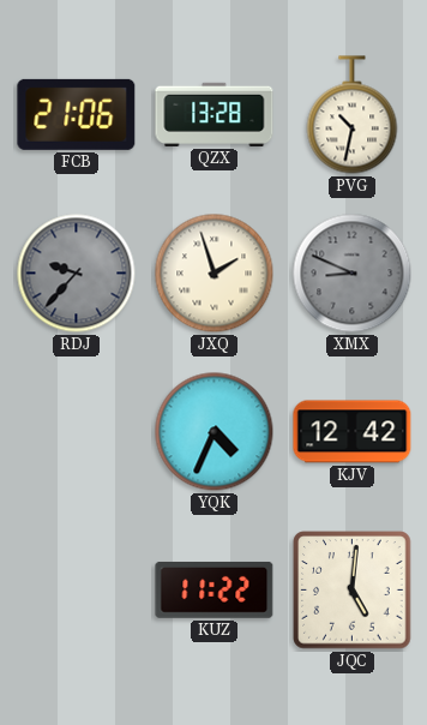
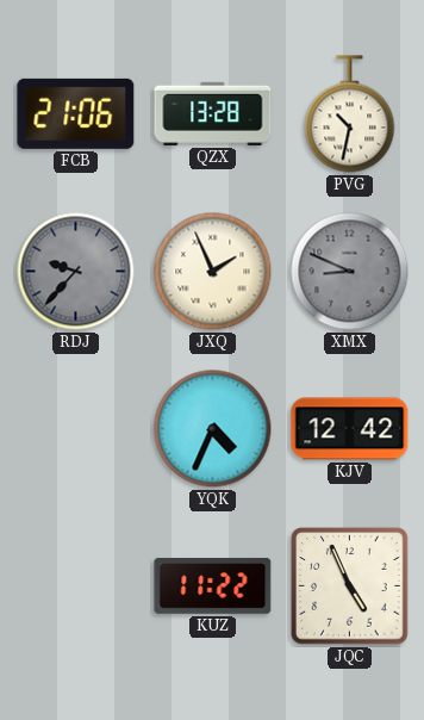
JXQ: 1:57 -> 1:56 (213, 272)
JQC: 5:01 -> 4:56 (350, 586)
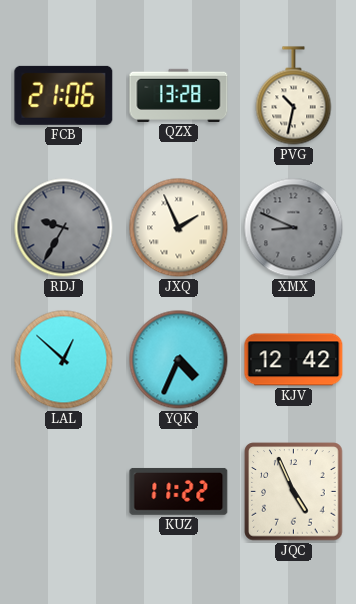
RDJ: 9:37 -> 9:35 (64, 228)
LAL: none -> 12:52 (64, 360)
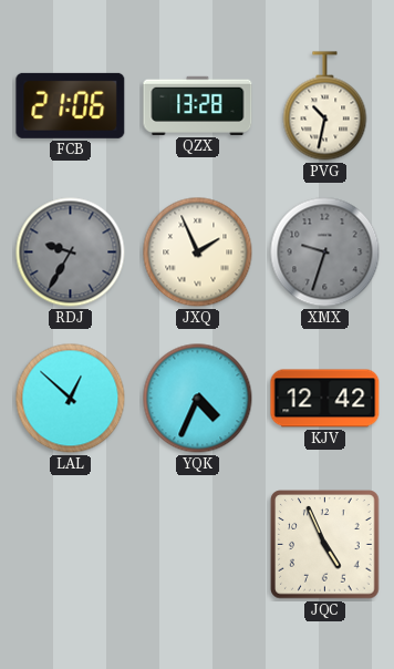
XMX: 8:49 -> 9:33 (325, 253)
KUZ: 11:22 -> none (179, 491)
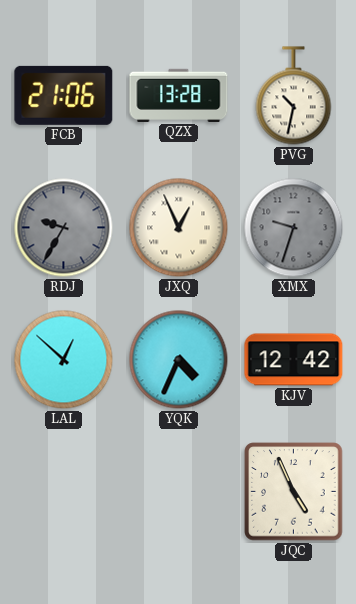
JXQ: 1:56 -> 12:56 (179, 228)
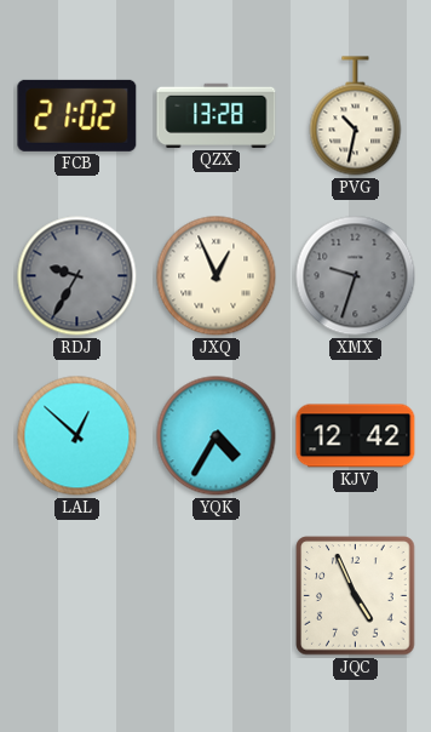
FCB: 21:06 -> 21:02 (77, 115)
YQK: 4:34 -> 4:35 (217, 436)
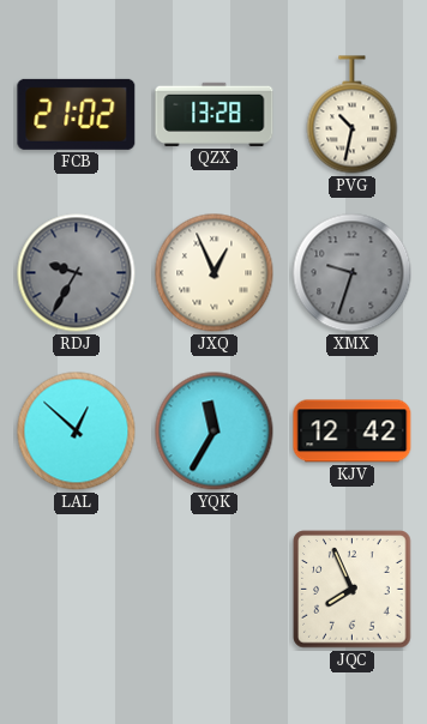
YQK: 4:35 -> 11:35 (215, 432)
JQC: 4:56 -> 7:56 (353, 590)
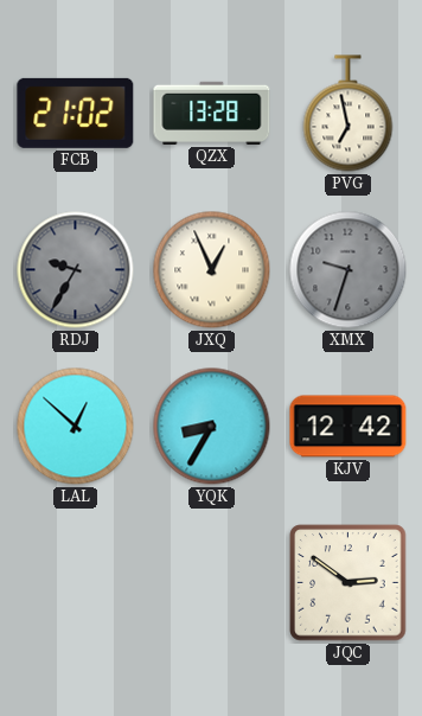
PVG: 10:32 -> 6:58 (349, 114)
YQK: 11:35 -> 8:35 (212, 427)
JQC: 7:56 -> 2:51 (349, 583)
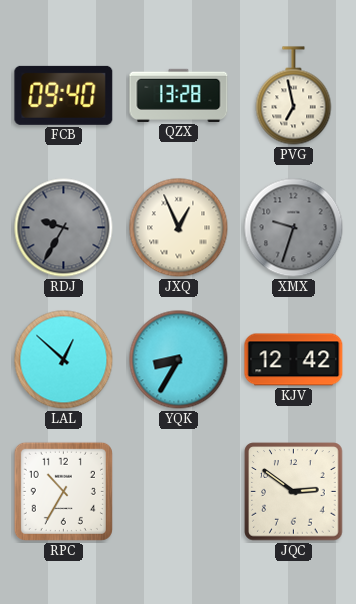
FCB: 21:02 -> 09:40 (64, 95)
RPC: none -> 10:35 (63, 491)
